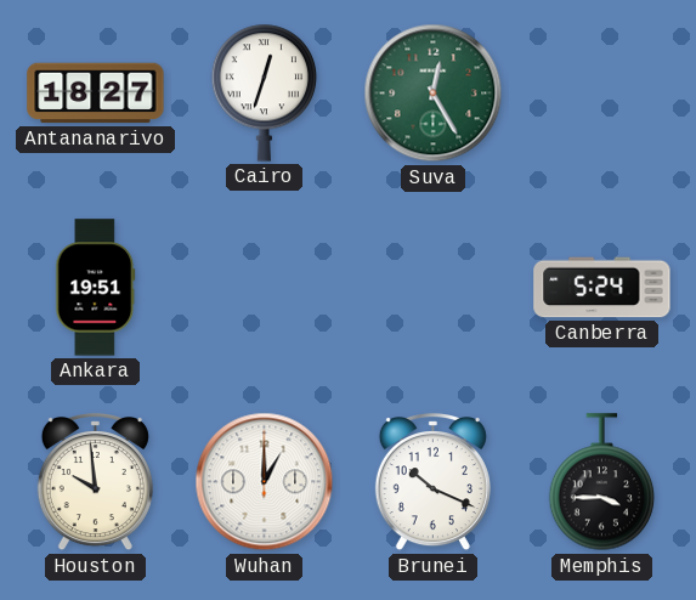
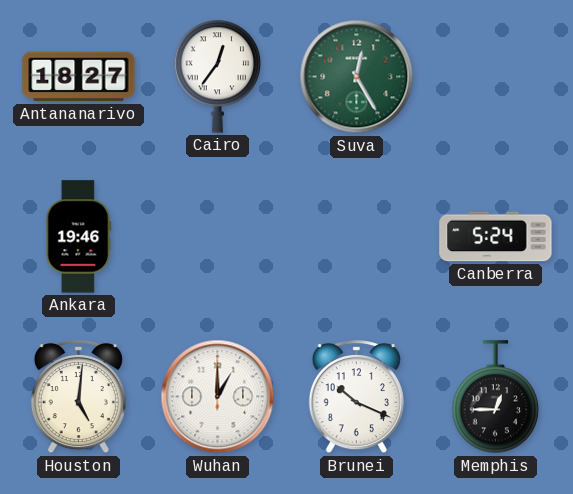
Cairo: 12:33 -> 12:36 (218, 76)
Ankara: 19:51 -> 19:46 (79, 237)
Houston: 9:59 -> 5:01 (78, 398)
Memphis: 3:45 -> 12:45 (496, 397)
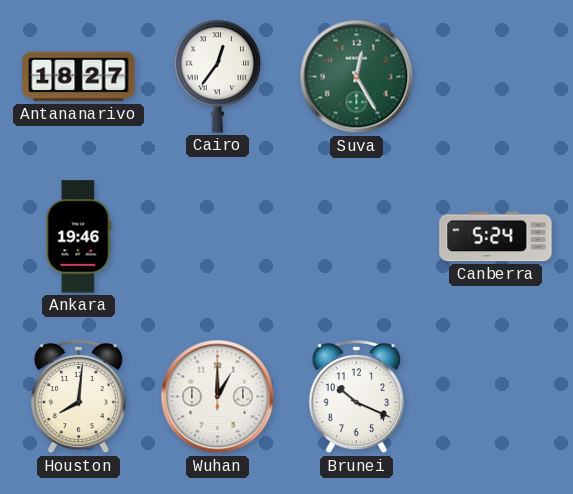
Houston: 5:01 -> 8:01 (78, 398)
Memphis: 12:45 -> none (496, 397)
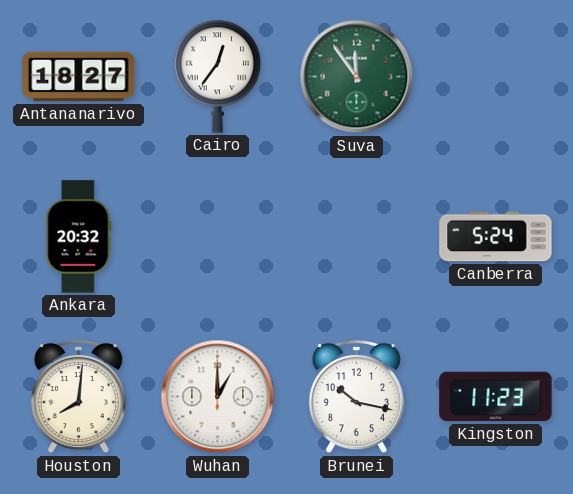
Suva: 12:25 -> 11:54 (357, 77)
Ankara: 19:46 -> 20:32 (79, 237)
Brunei: 10:19 -> 10:17 (356, 398)
Kingston: none -> 11:23 (496, 397)
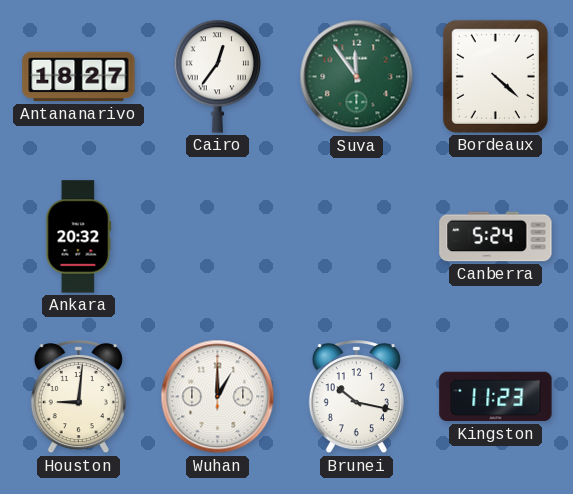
Bordeaux: none -> 4:22 (495, 76)
Houston: 8:01 -> 9:01 (78, 398)
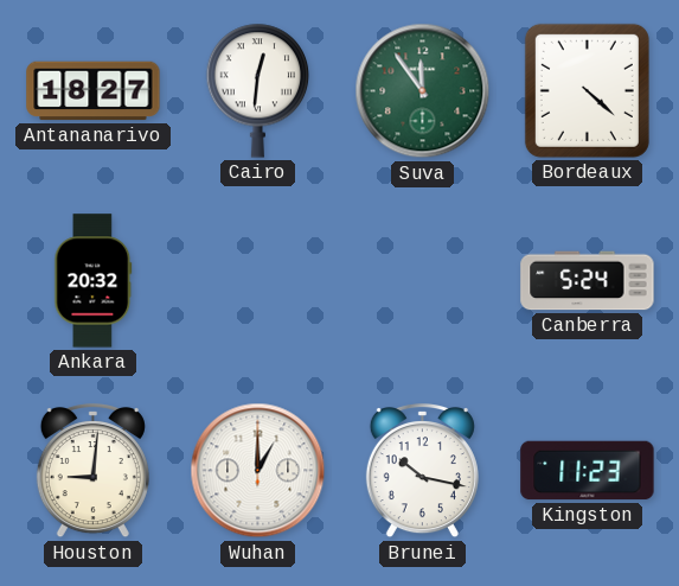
Cairo: 12:36 -> 12:31 (258, 90)
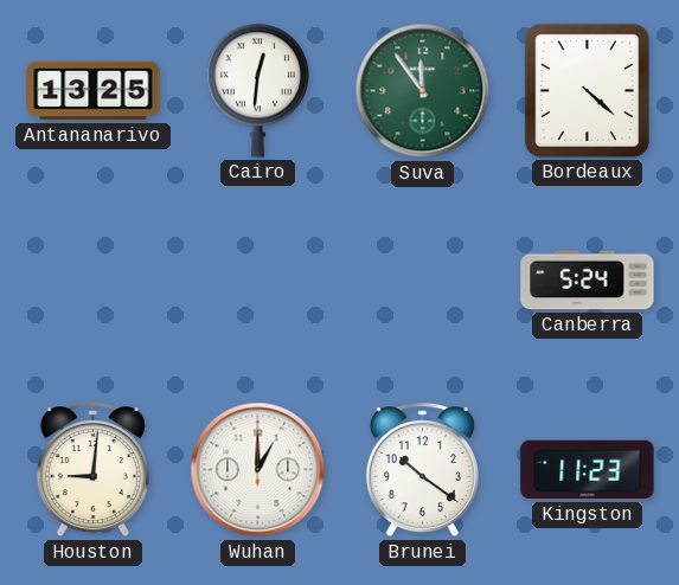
Antananarivo: 18:27 -> 13:25 (94, 91)
Ankara: 20:32 -> none (94, 281)
Brunei: 10:17 -> 10:21 (422, 471)
